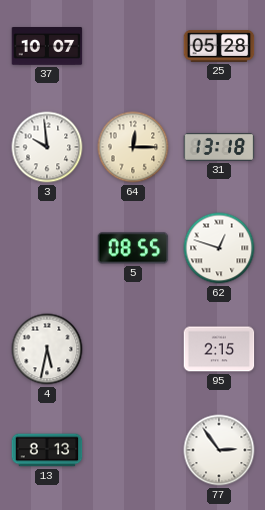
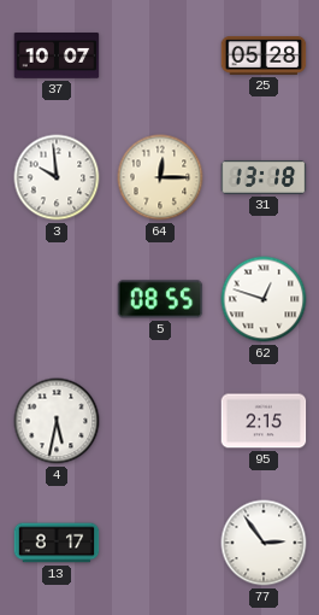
13: 8:13 -> 8:17 (57, 543)
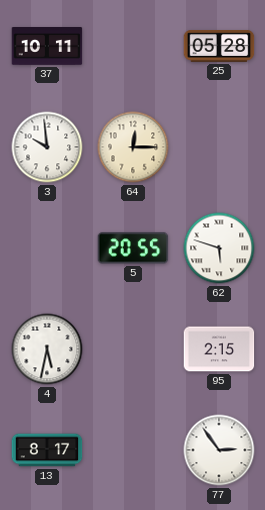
37: 10:07 -> 10:11 (47, 47)
31: 13:18 -> none (264, 177)
5: 08:55 -> 20:55 (133, 248)
62: 12:48 -> 5:48 (219, 248)
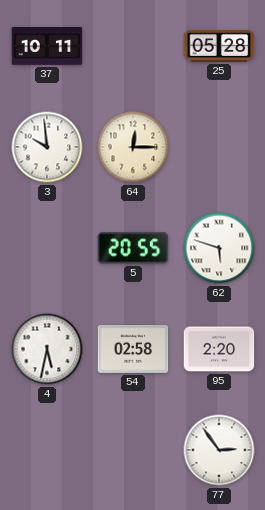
54: none -> 02:58 (133, 350)
95: 2:15 -> 2:20 (219, 349)
13: 8:17 -> none (47, 450)
